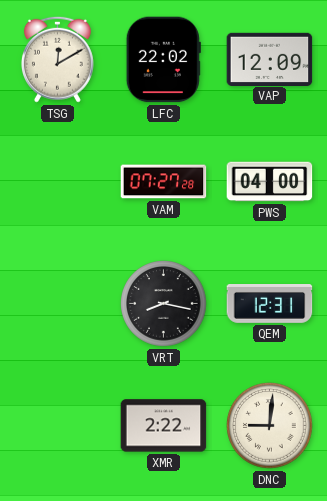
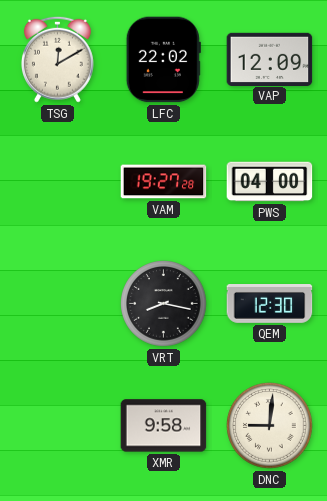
VAM: 07:27 -> 19:27 (164, 182)
QEM: 12:31 -> 12:30 (270, 304)
XMR: 2:22 -> 9:58 (164, 426)
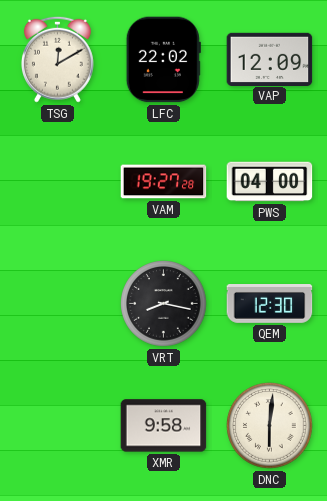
DNC: 9:01 -> 6:01 (270, 426)
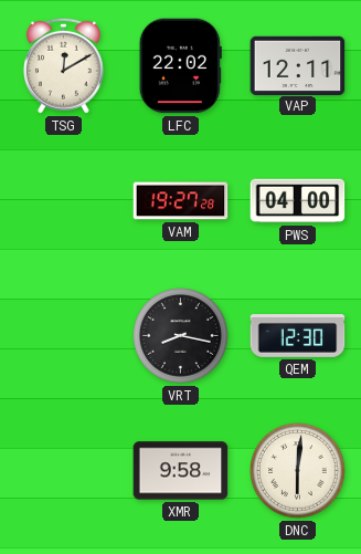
VAP: 12:09 -> 12:11 (298, 65)
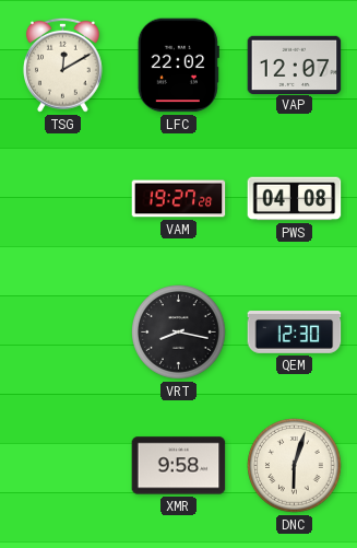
VAP: 12:11 -> 12:07 (295, 65)
PWS: 04:00 -> 04:08 (295, 199)
DNC: 6:01 -> 6:03 (295, 466)
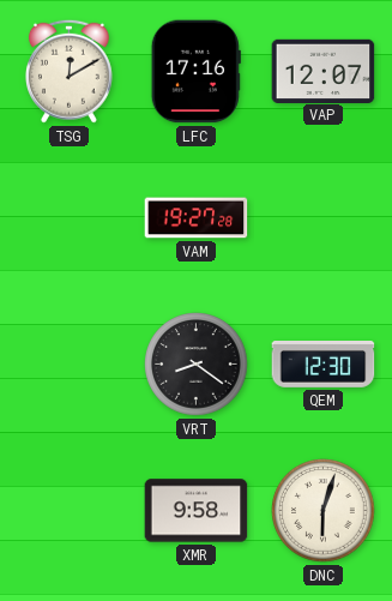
LFC: 22:02 -> 17:16 (195, 72)
PWS: 04:08 -> none (295, 199)
VRT: 8:17 -> 8:21 (197, 365)
